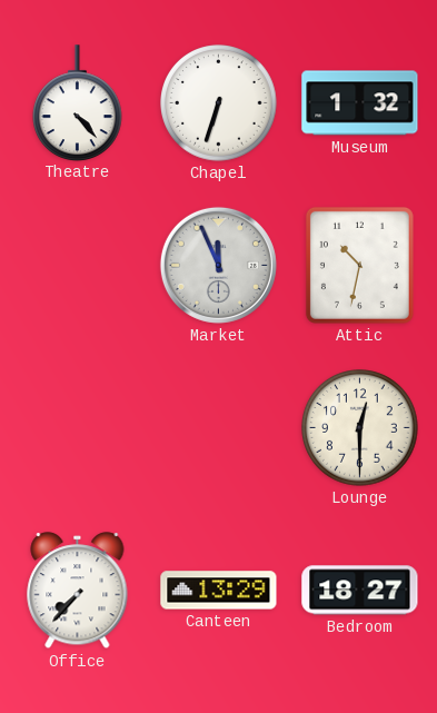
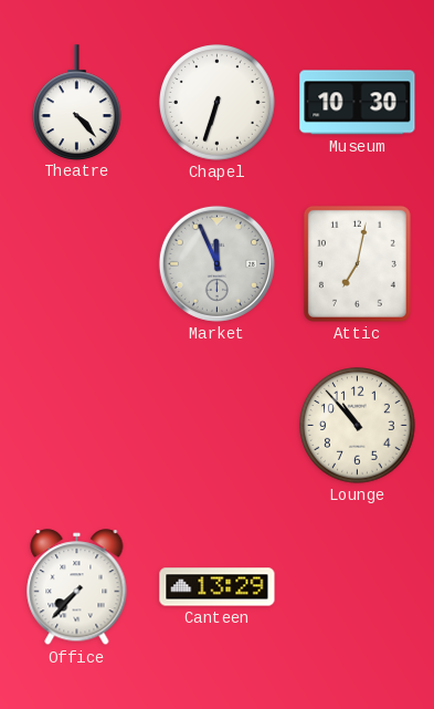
Museum: 1:32 -> 10:30 (358, 103)
Attic: 10:32 -> 7:02 (357, 263)
Lounge: 12:30 -> 10:53 (358, 426)
Bedroom: 18:27 -> none (360, 591)
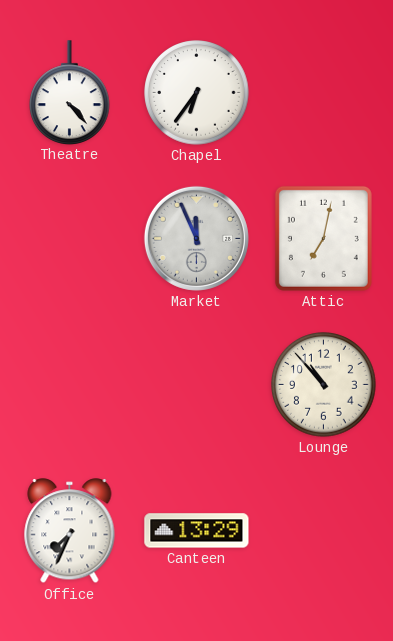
Chapel: 6:33 -> 6:36 (197, 93)
Museum: 10:30 -> none (358, 103)
Office: 7:37 -> 7:34 (70, 531)
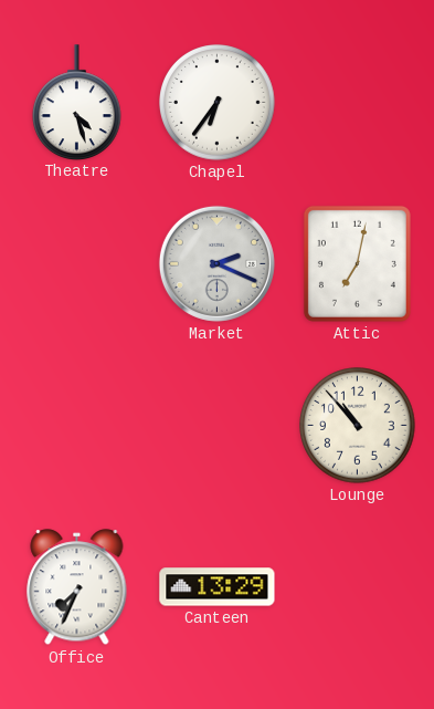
Theatre: 4:23 -> 4:27 (77, 102)
Market: 11:56 -> 2:19 (216, 263)
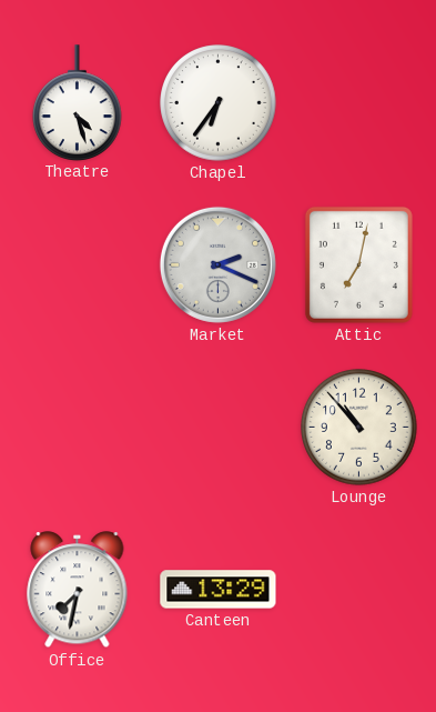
Office: 7:34 -> 7:32 (78, 590)
